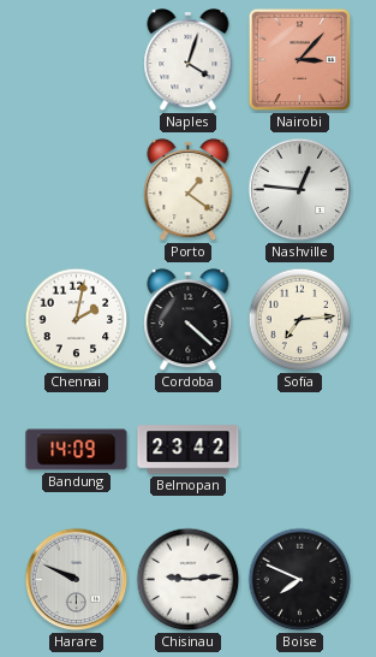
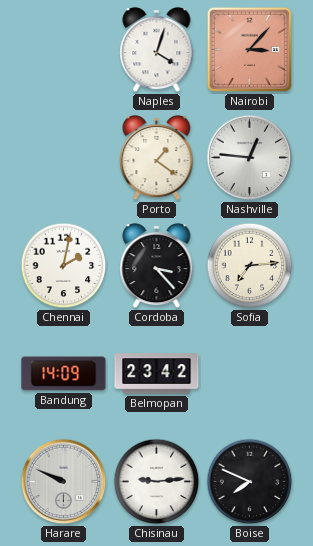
Cordoba: 4:22 -> 3:23 (157, 266)
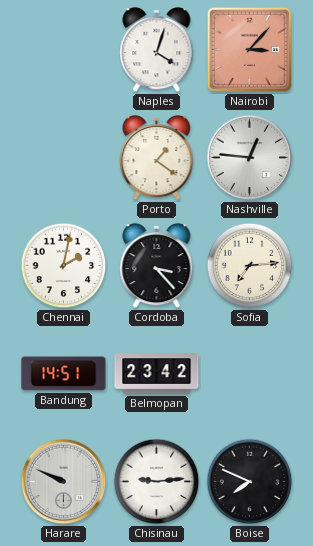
Bandung: 14:09 -> 14:51 (64, 374)
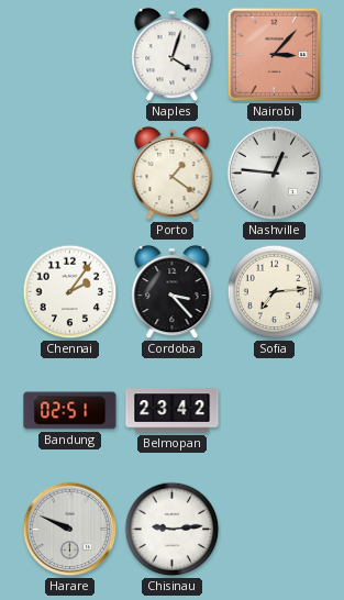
Chennai: 2:02 -> 2:06 (70, 292)
Bandung: 14:51 -> 02:51 (70, 411)
Boise: 7:49 -> none (250, 482)
